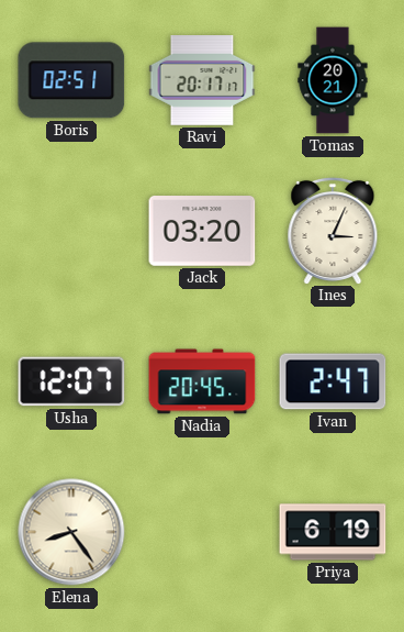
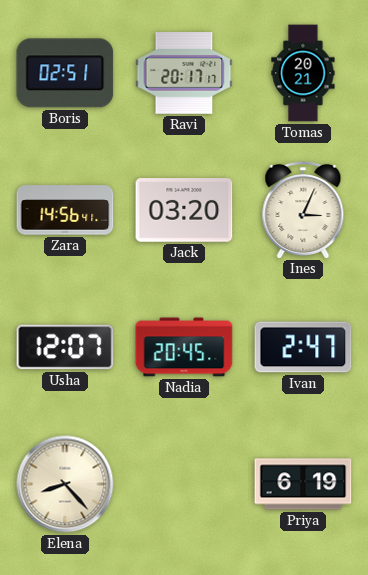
Zara: none -> 14:56 (65, 210)
Elena: 8:24 -> 8:23 (65, 484)
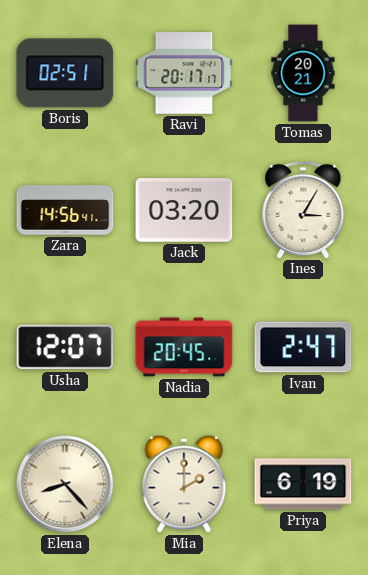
Ines: 3:04 -> 3:05 (303, 209)
Mia: none -> 2:00 (184, 484)
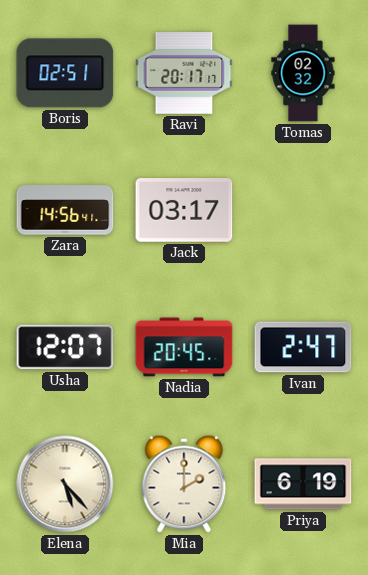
Tomas: 20:21 -> 02:32 (303, 73)
Jack: 03:20 -> 03:17 (184, 210)
Ines: 3:05 -> none (303, 209)
Elena: 8:23 -> 5:23 (65, 484)
